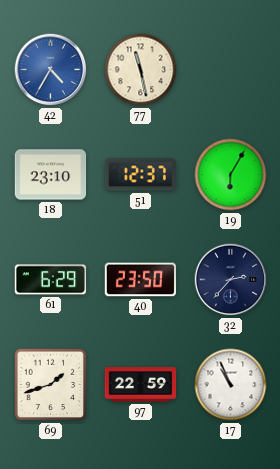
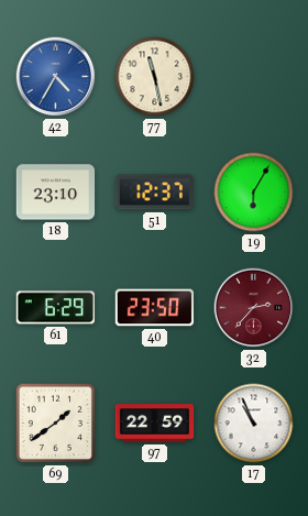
32 dial: navy -> burgundy (254, 308)
69: 1:42 -> 1:39 (56, 424)
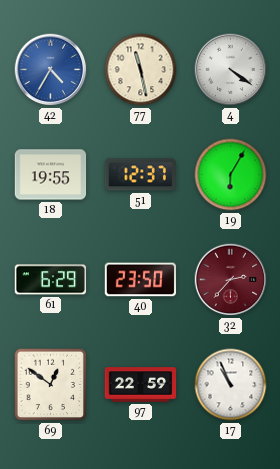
4: none -> 4:21 (231, 70)
18: 23:10 -> 19:55 (51, 175)
69: 1:39 -> 12:51 (51, 385)
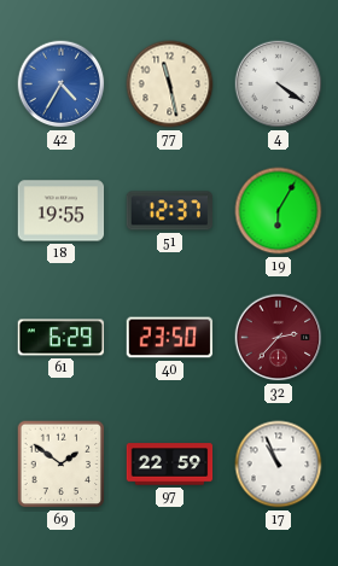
69: 12:51 -> 1:51 (62, 465)
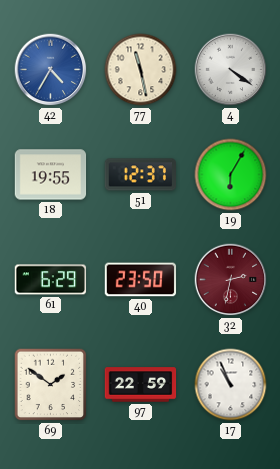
32: 2:37 -> 2:32 (231, 280)
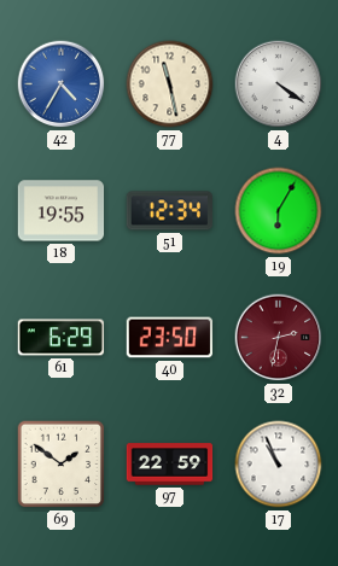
51: 12:37 -> 12:34 (169, 211)
